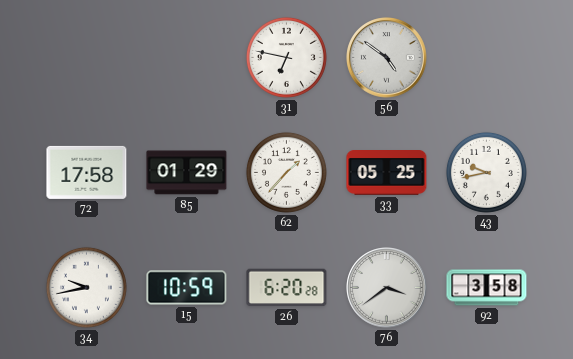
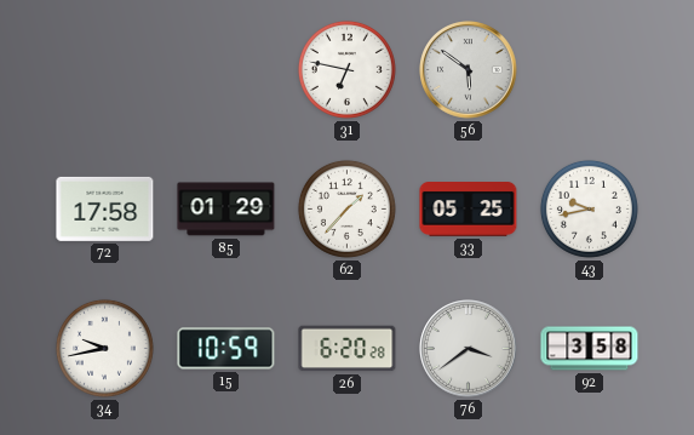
56: 4:51 -> 5:51 (469, 70)
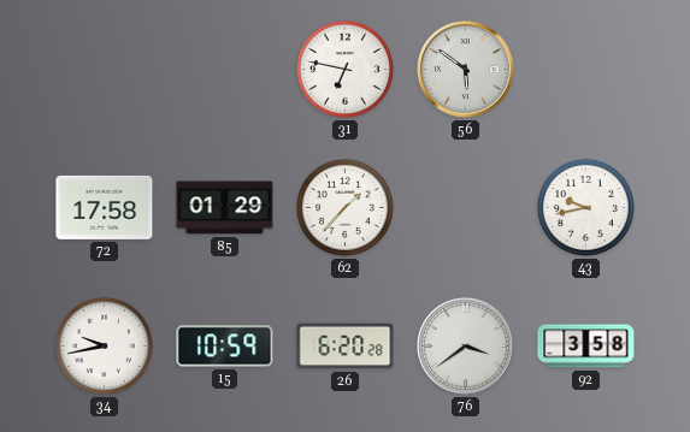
33: 05:25 -> none (469, 210)
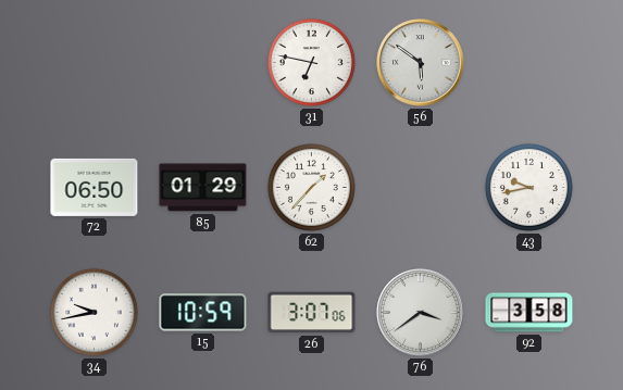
72: 17:58 -> 06:50 (95, 187)
26: 6:20 -> 3:07 (312, 313)
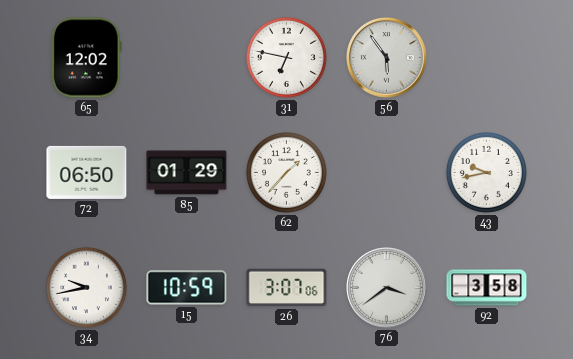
65: none -> 12:02 (86, 58)
56: 5:51 -> 5:54 (387, 58)
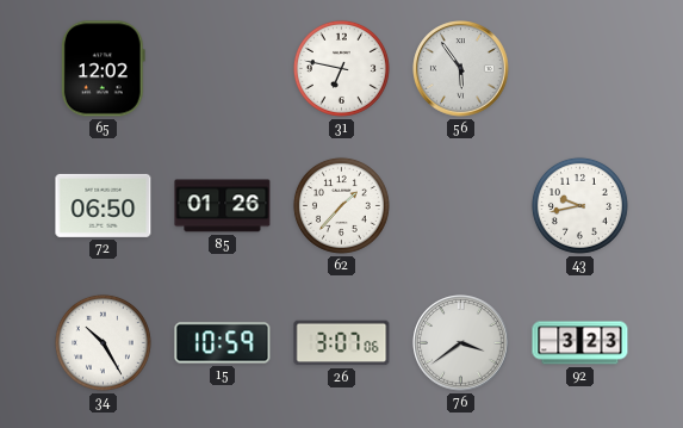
85: 01:29 -> 01:26 (223, 206)
34: 9:43 -> 10:25 (103, 342)
92: 3:58 -> 3:23 (580, 343)
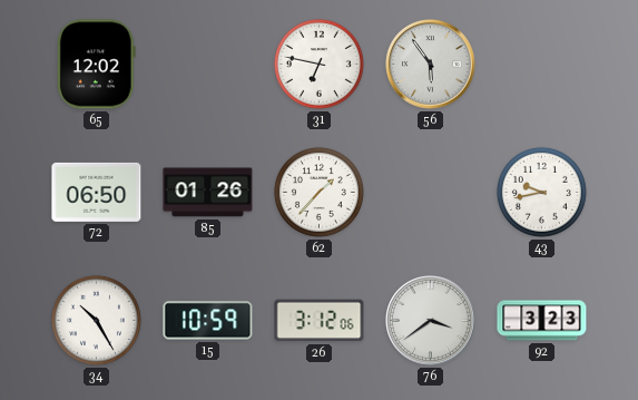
26: 3:07 -> 3:12 (320, 321)
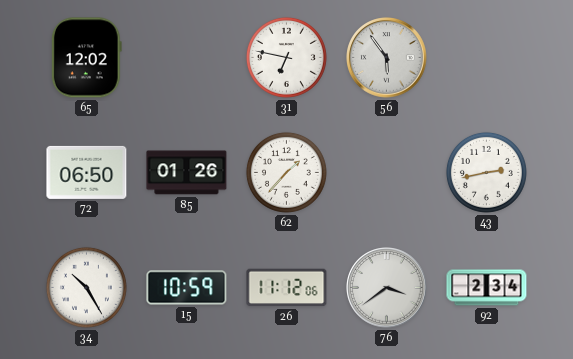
43: 9:43 -> 2:43 (486, 172)
26: 3:12 -> 11:12 (287, 288)
92: 3:23 -> 2:34 (487, 288)
